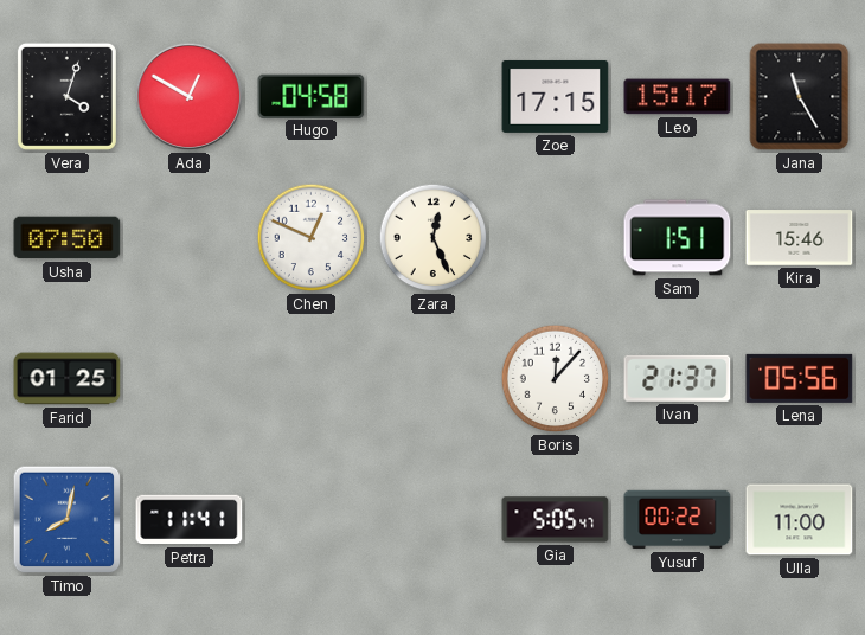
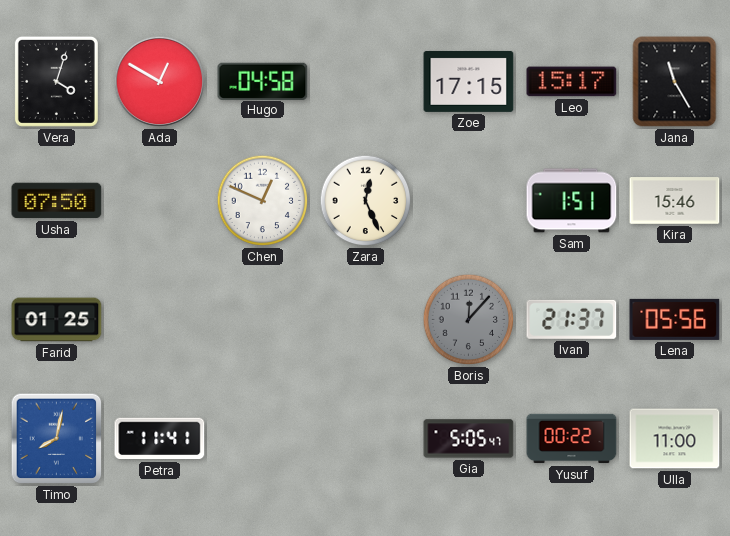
Boris dial: white -> grey (469, 320)
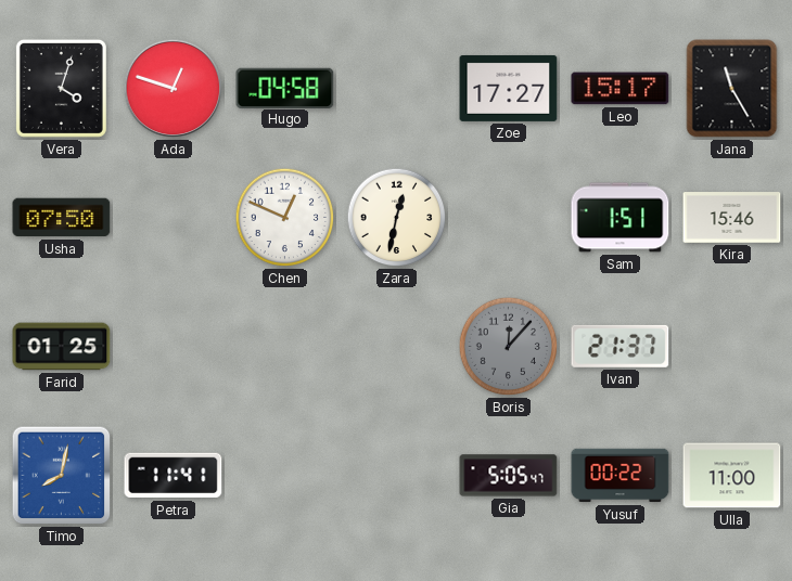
Ada: 12:50 -> 12:48 (174, 89)
Zoe: 17:15 -> 17:27 (509, 88)
Zara: 12:26 -> 12:32 (397, 218)
Lena: 05:56 -> none (675, 319)
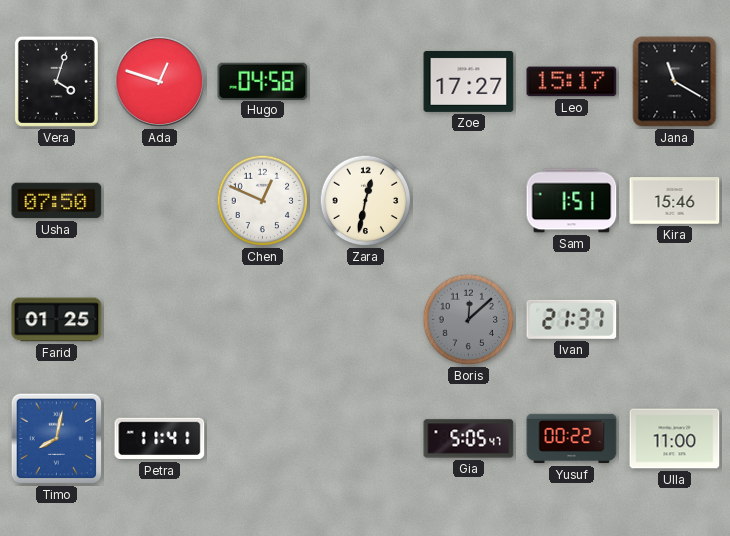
Jana: 11:25 -> 11:20 (675, 82)
Boris: 12:07 -> 12:08 (469, 320)
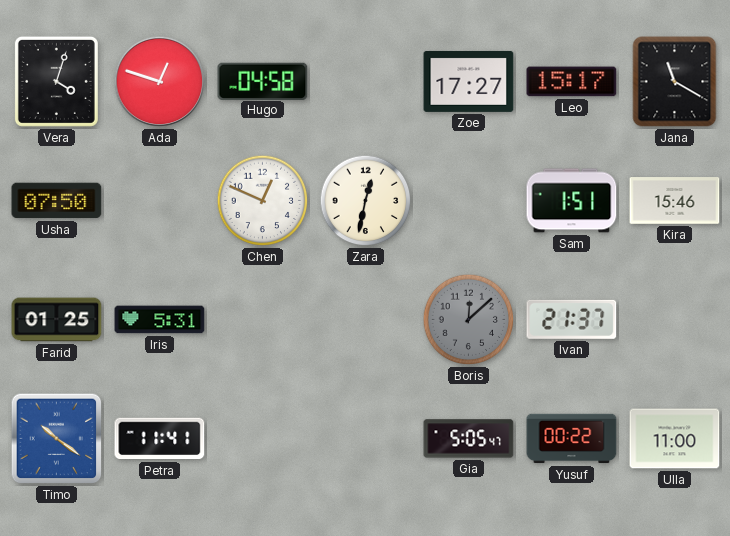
Iris: none -> 5:31 (160, 320)
Timo: 8:02 -> 10:21 (57, 439)
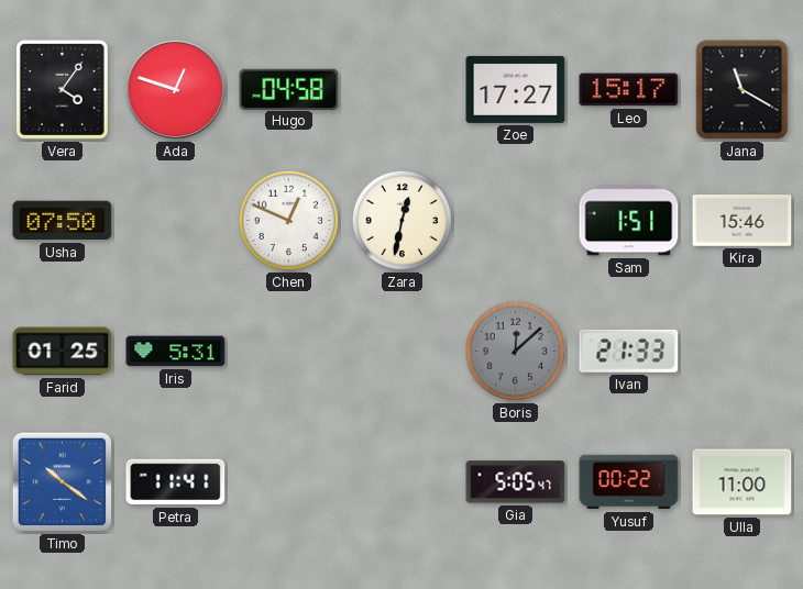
Vera: 4:03 -> 4:06 (62, 89)
Ivan: 21:37 -> 21:33 (629, 351)
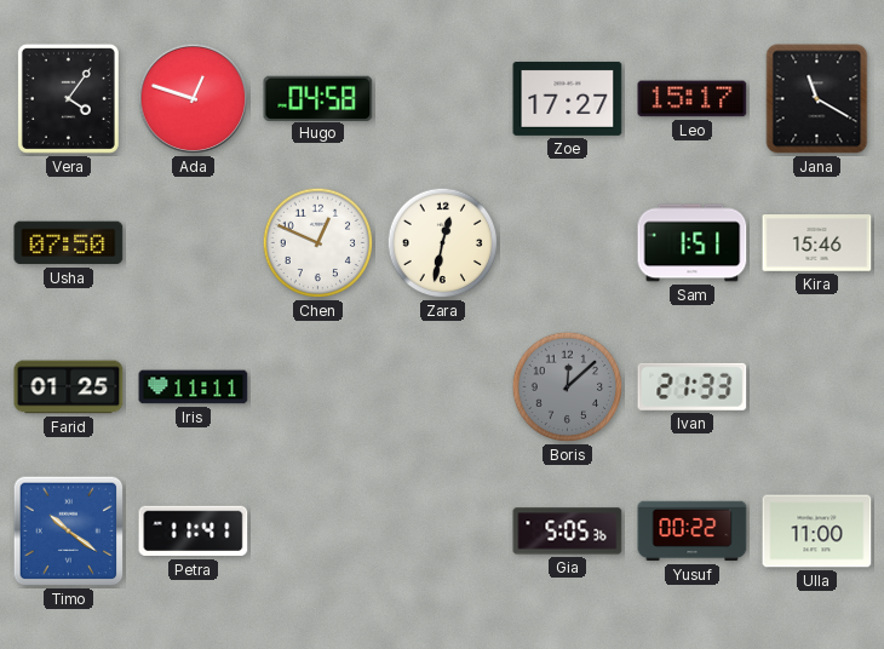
Iris: 5:31 -> 11:11 (194, 387)
Gia: 5:05:47 -> 5:05:36 (568, 532)
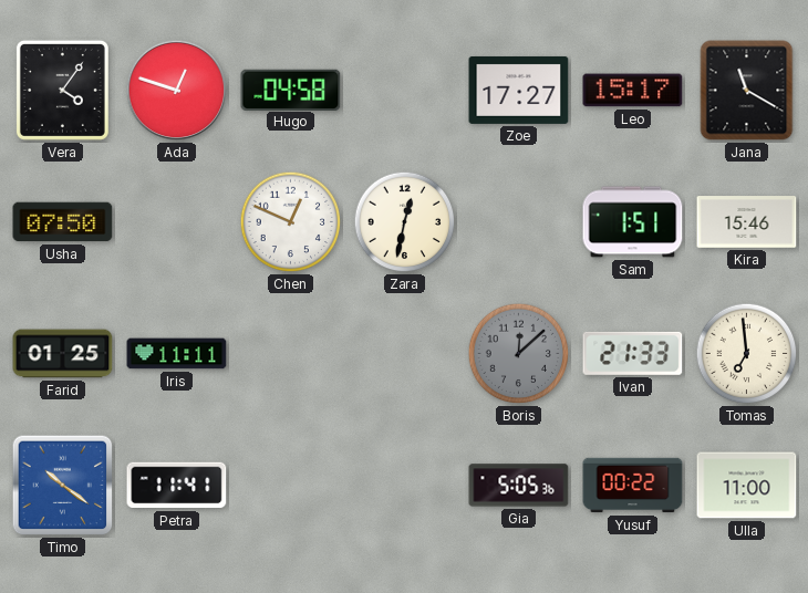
Tomas: none -> 6:59 (747, 354)
